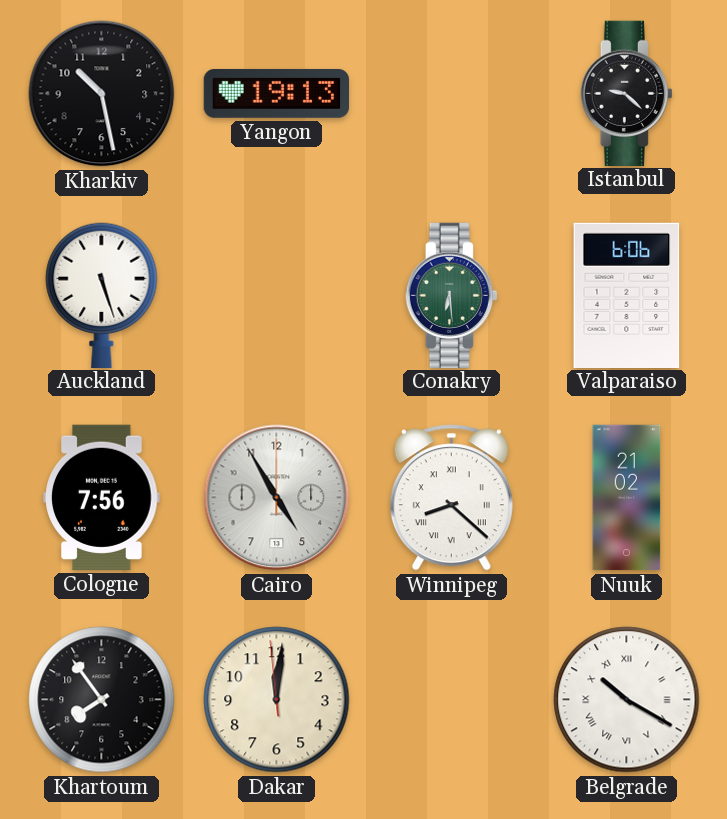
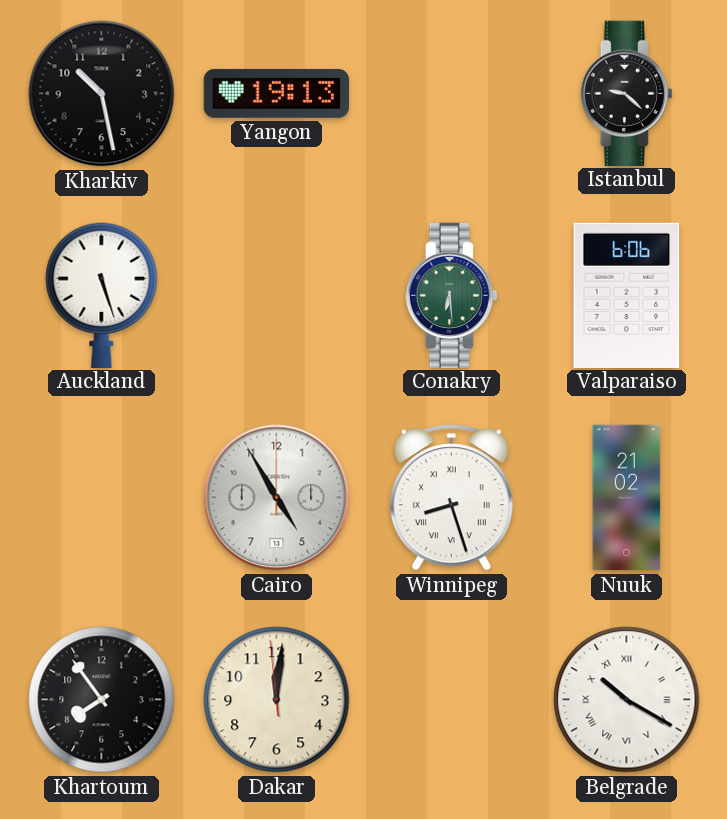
Cologne: 7:56 -> none (102, 497)
Winnipeg: 8:22 -> 8:27 (451, 498)
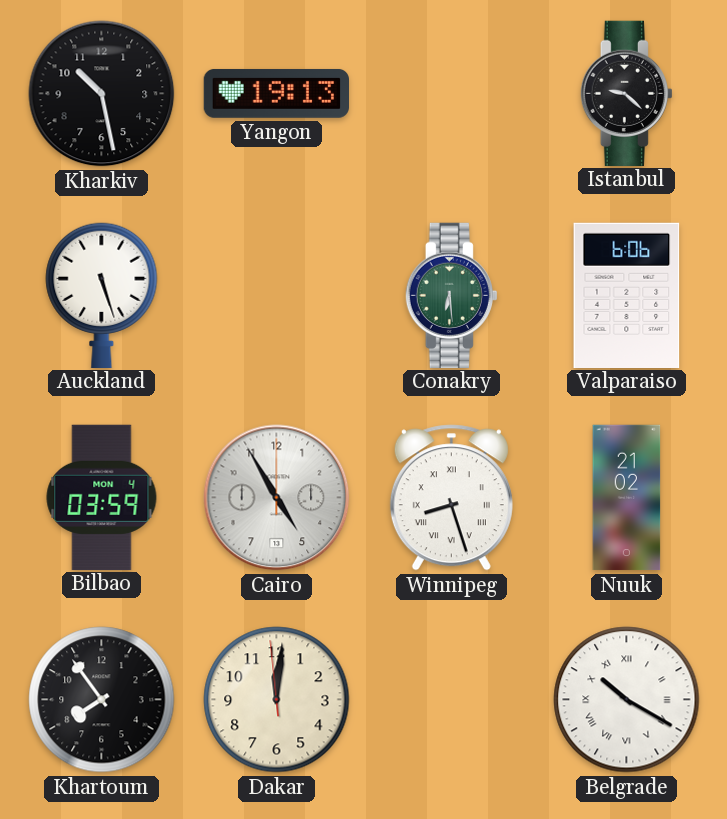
Bilbao: none -> 03:59 (102, 497)
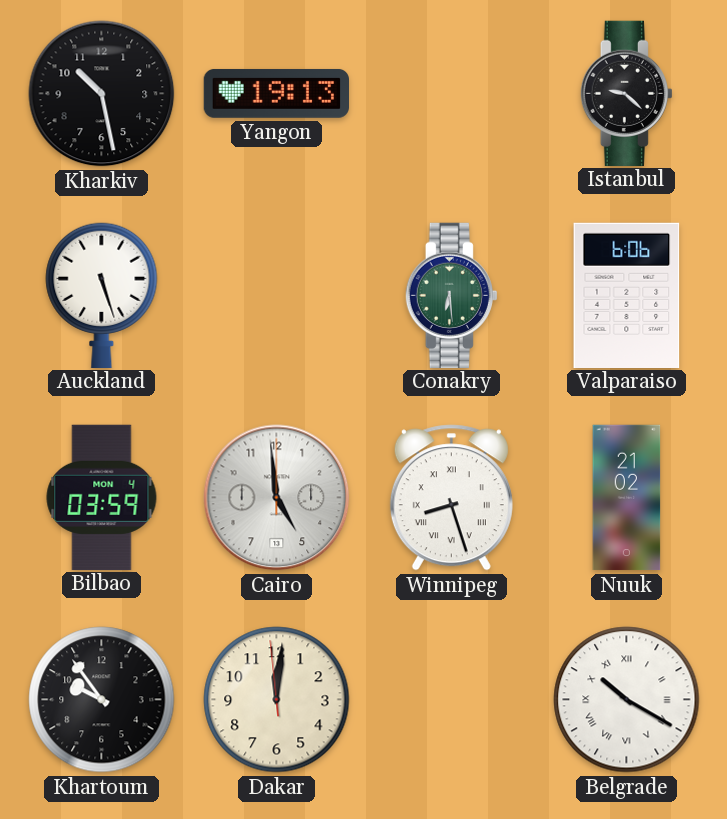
Cairo: 4:55 -> 4:59 (277, 498)
Khartoum: 7:54 -> 9:54 (102, 700)
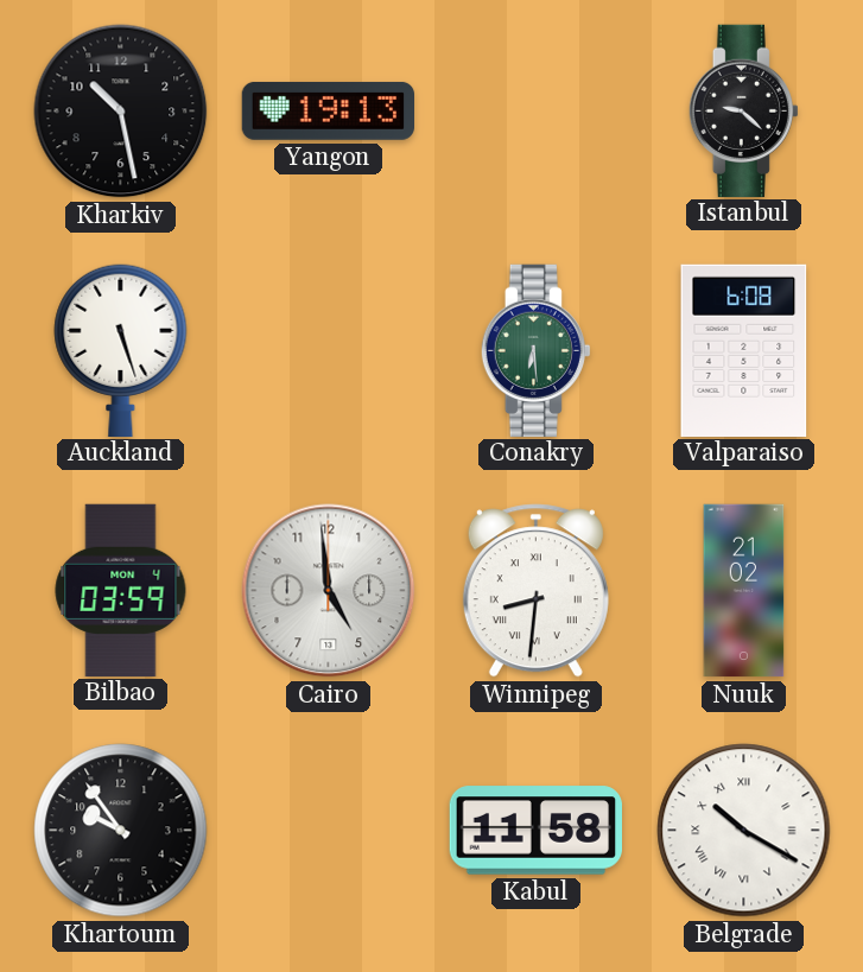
Valparaiso: 6:06 -> 6:08 (744, 350)
Winnipeg: 8:27 -> 8:31 (535, 591)
Dakar: 12:00 -> none (277, 700)
Kabul: none -> 11:58 (535, 831)
